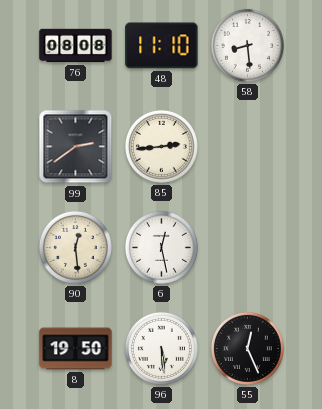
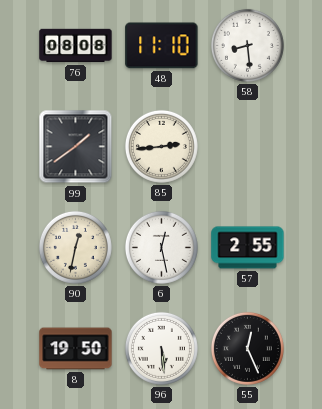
99: 2:39 -> 1:39 (76, 147)
90: 12:29 -> 12:32 (75, 247)
57: none -> 2:55 (248, 248)
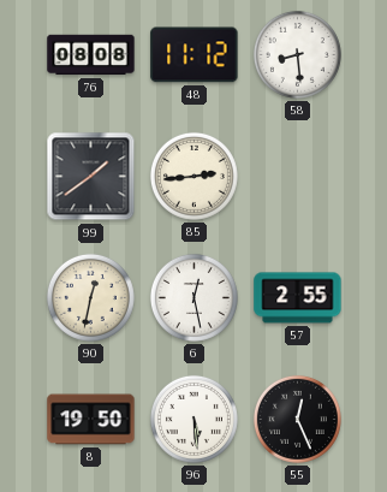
48: 11:10 -> 11:12 (195, 55)
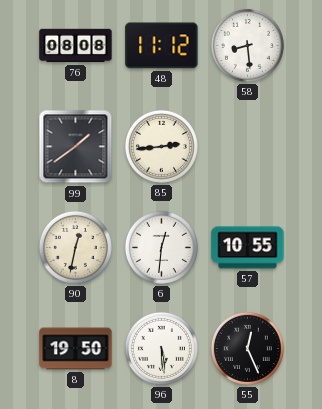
6: 12:28 -> 12:31 (161, 247)
57: 2:55 -> 10:55 (248, 248)
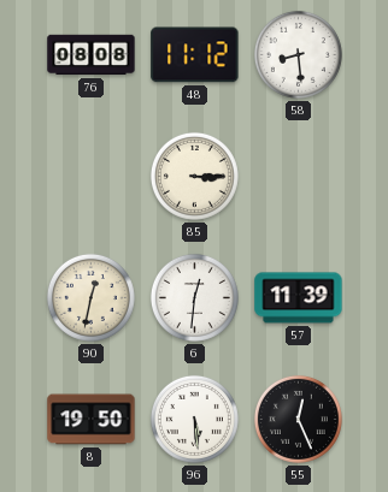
99: 1:39 -> none (76, 147)
85: 2:44 -> 3:15 (194, 176)
57: 10:55 -> 11:39 (299, 298)
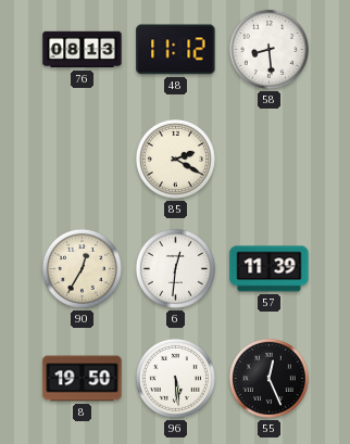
76: 08:08 -> 08:13 (83, 50)
85: 3:15 -> 2:20 (175, 158)
90: 12:32 -> 12:35 (82, 268)
